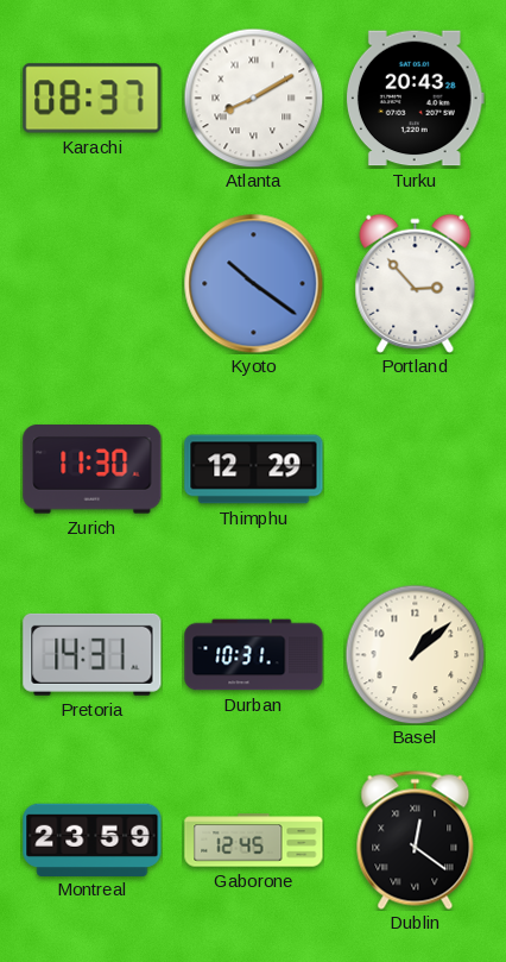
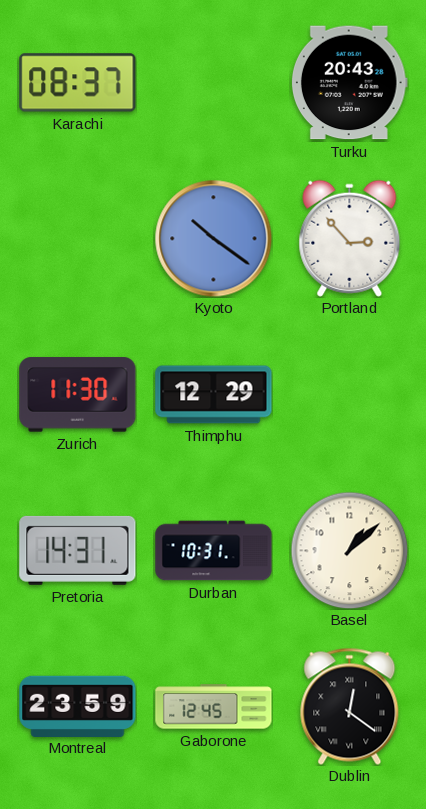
Atlanta: 8:10 -> none (253, 98)
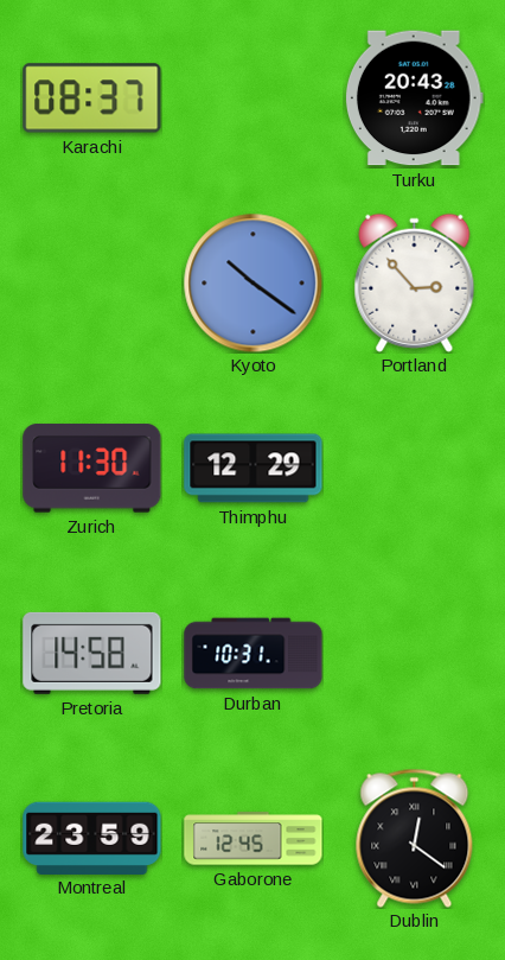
Pretoria: 14:31 -> 14:58 (92, 653)
Basel: 1:08 -> none (349, 550)
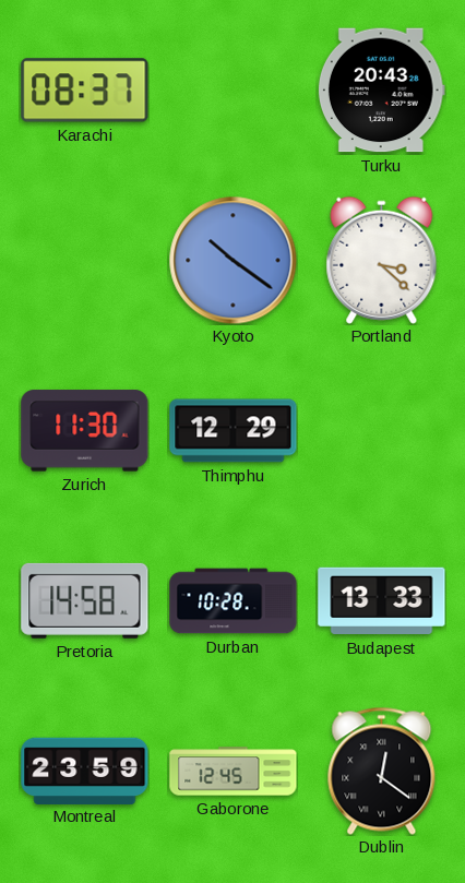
Portland: 2:53 -> 3:22 (382, 260)
Durban: 10:31 -> 10:28 (234, 601)
Budapest: none -> 13:33 (382, 601)
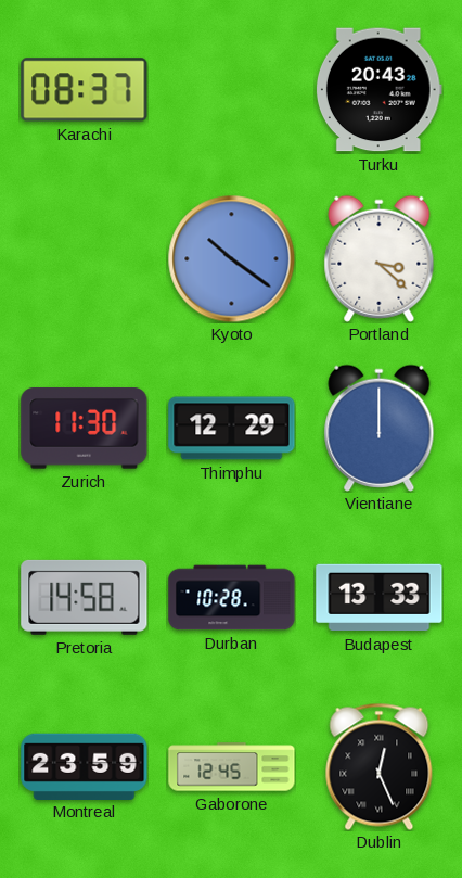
Vientiane: none -> 12:00 (380, 428)
Dublin: 12:21 -> 12:26 (380, 766)
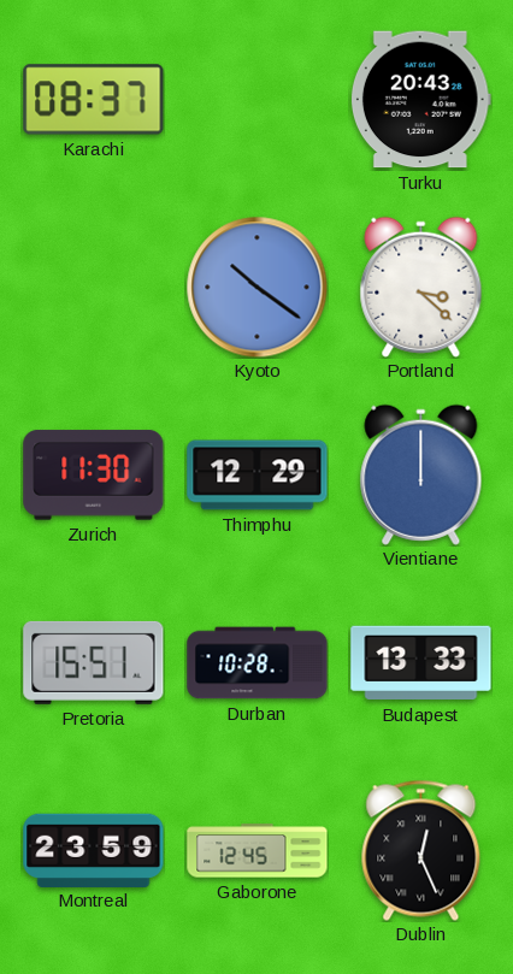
Pretoria: 14:58 -> 15:51 (94, 662)
